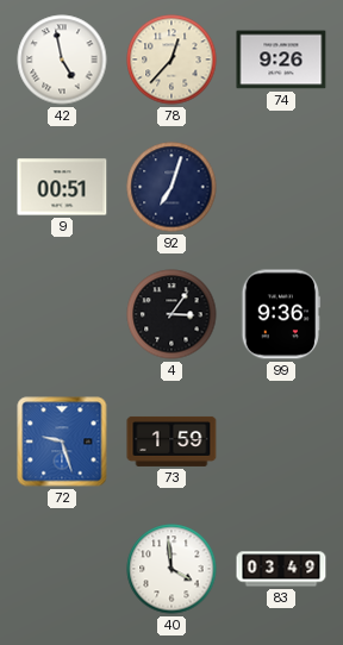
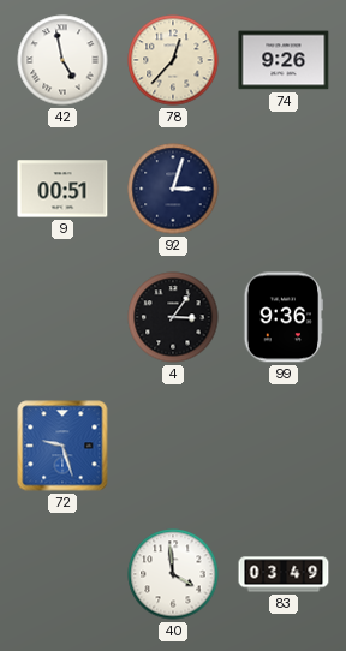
92: 7:03 -> 3:03 (173, 189)
73: 1:59 -> none (171, 442)
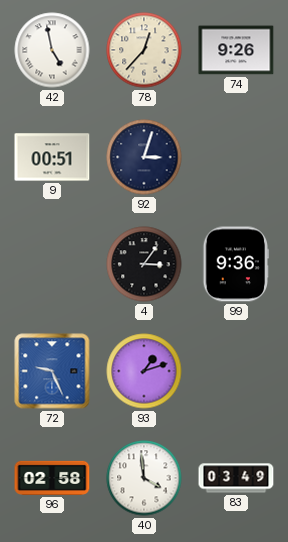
72: 9:27 -> 9:26 (52, 371)
93: none -> 1:12 (144, 371)
96: none -> 02:58 (52, 478)
